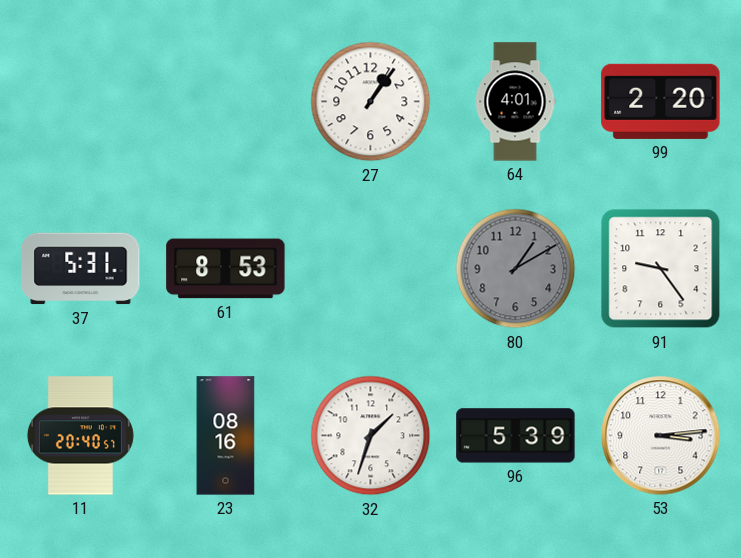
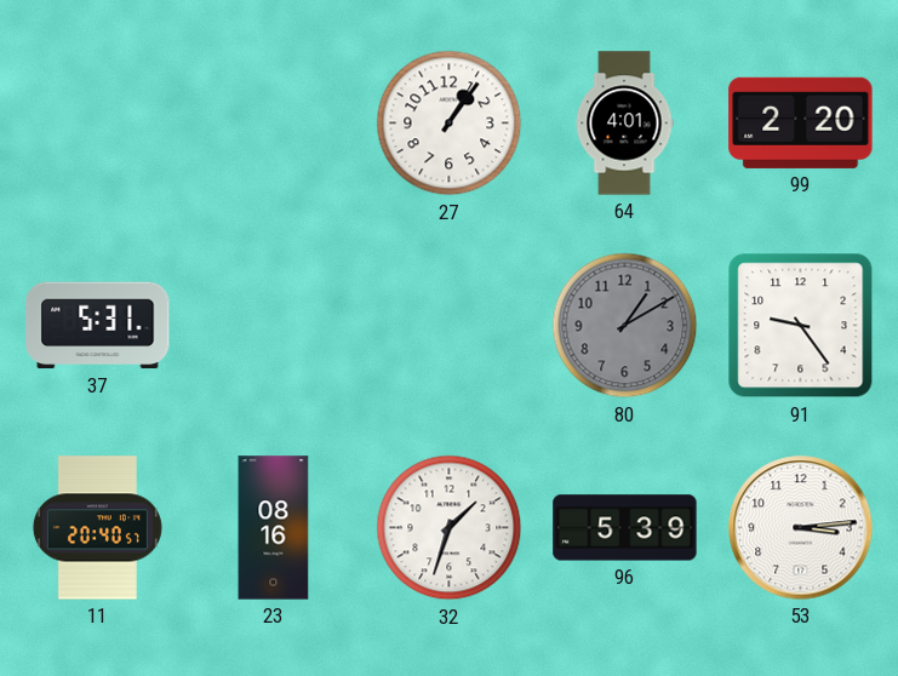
61: 8:53 -> none (226, 269)
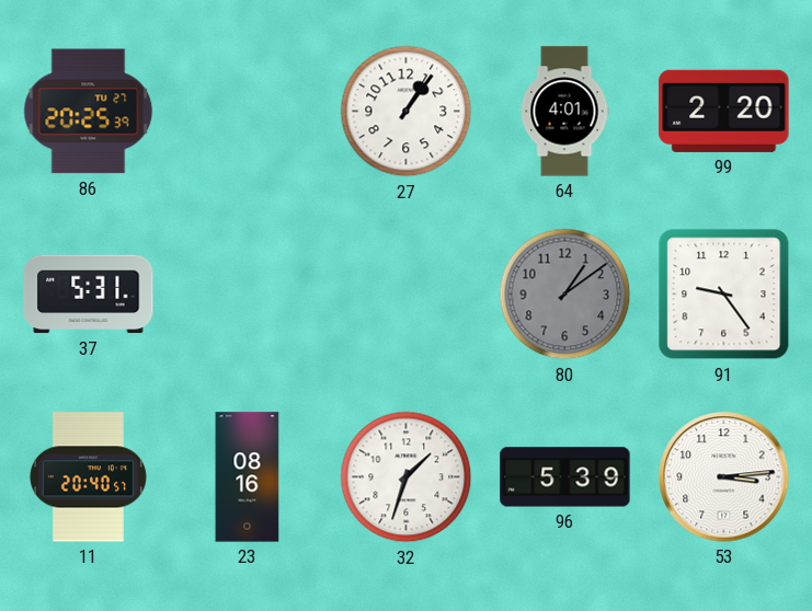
86: none -> 20:25 (89, 112)
80: 1:10 -> 1:09 (565, 295)
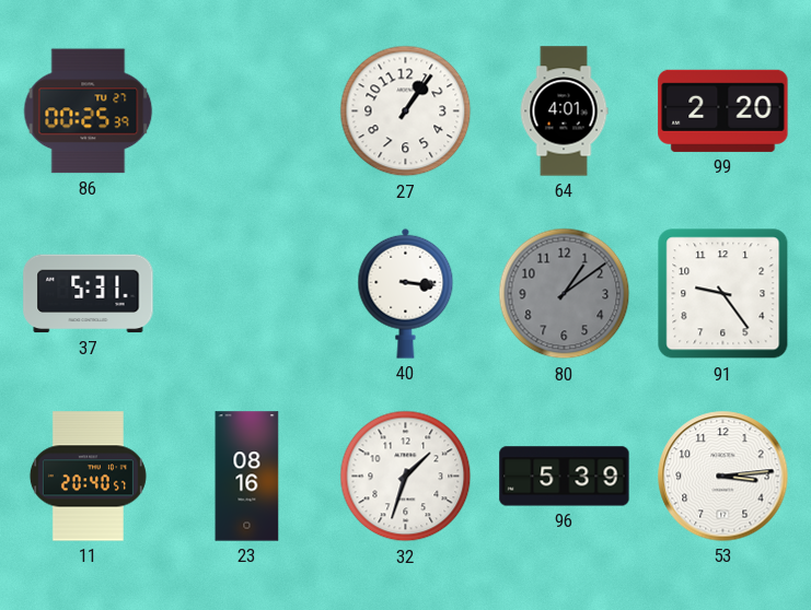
86: 20:25 -> 00:25 (89, 112)
40: none -> 3:16 (406, 293)
